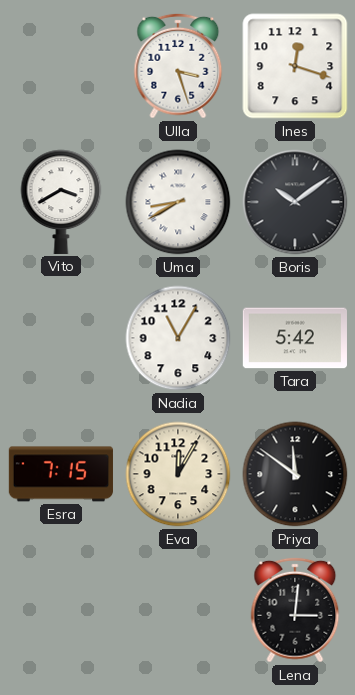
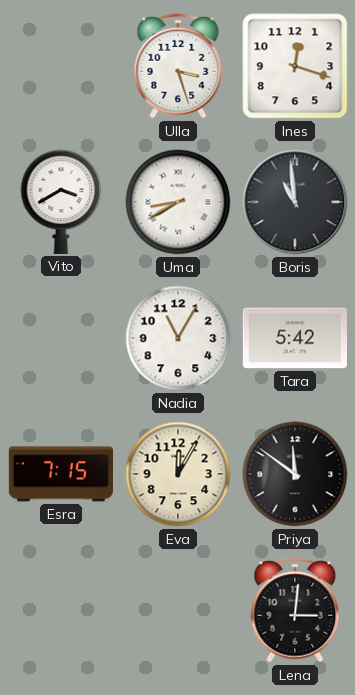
Boris: 10:09 -> 10:59 (295, 202)
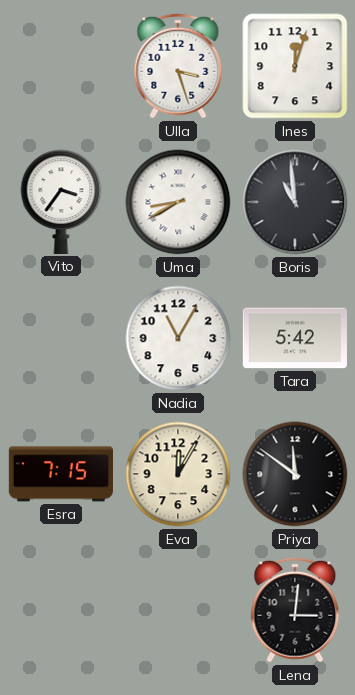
Ines: 12:18 -> 12:03 (295, 66)
Vito: 3:40 -> 3:36 (61, 202)
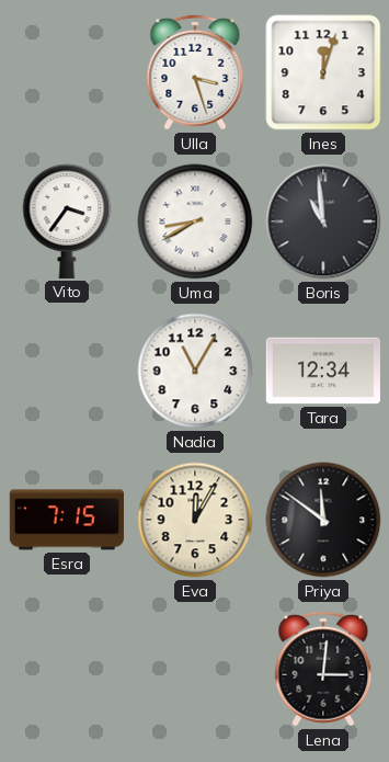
Tara: 5:42 -> 12:34 (323, 371)
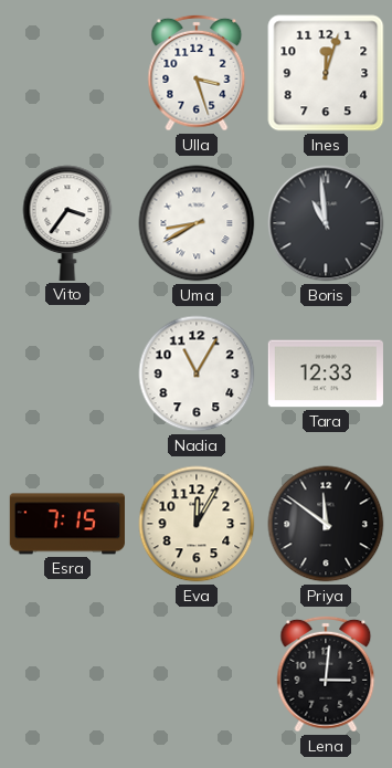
Tara: 12:34 -> 12:33 (326, 374)
